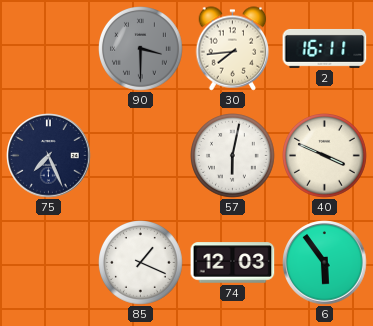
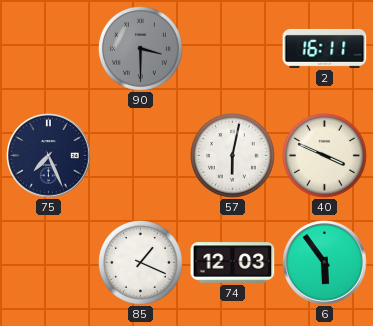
30: 7:44 -> none (233, 49)
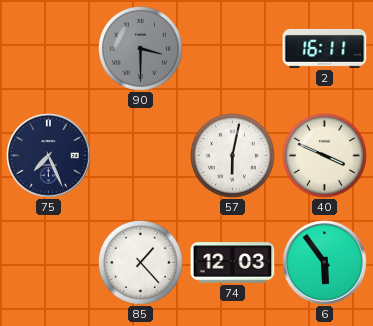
85: 1:19 -> 1:23 (141, 263)
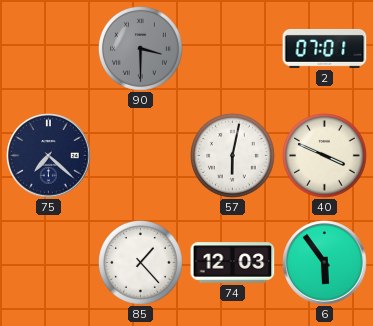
2: 16:11 -> 07:01 (325, 48)
75: 7:26 -> 7:22 (49, 156)
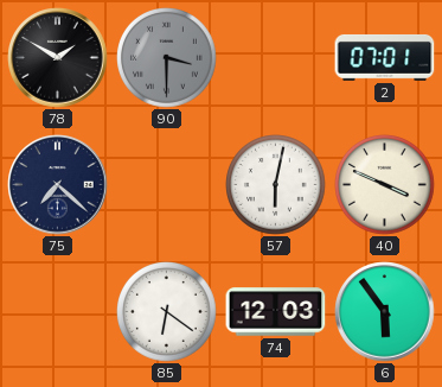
78: none -> 1:50 (58, 58)
85: 1:23 -> 6:21 (167, 312)
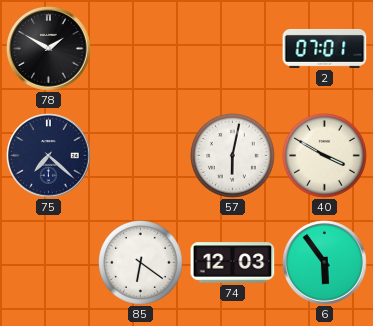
90: 3:30 -> none (167, 58)
40: 3:49 -> 3:50 (325, 156)
